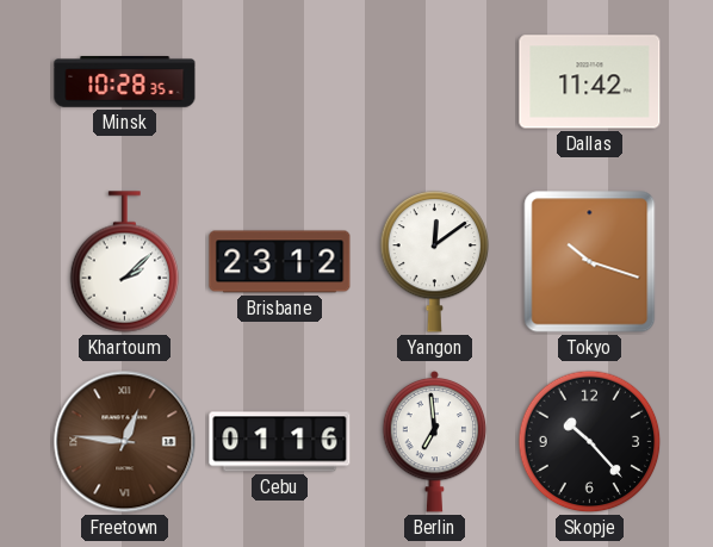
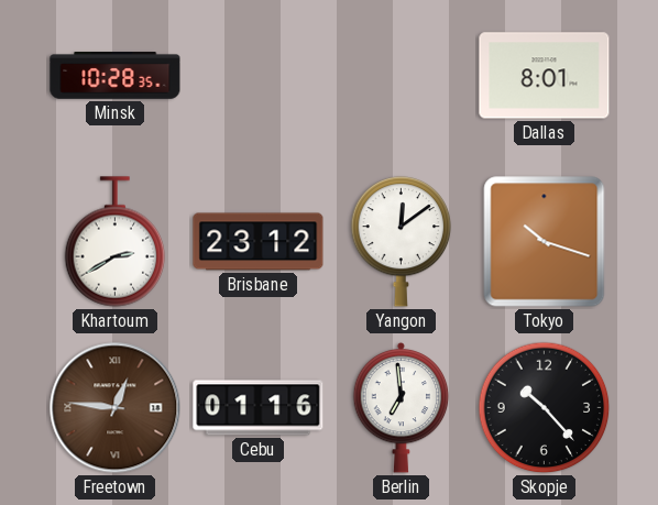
Dallas: 11:42 -> 8:01 (545, 76)
Khartoum: 2:08 -> 2:40 (116, 242)
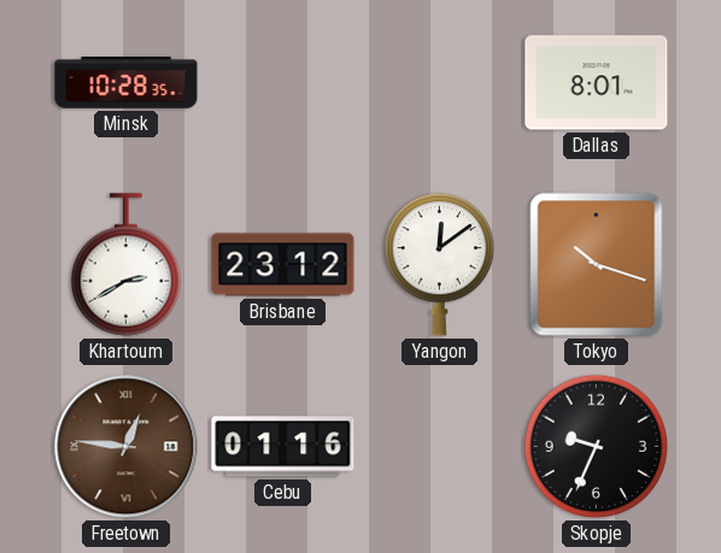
Berlin: 6:59 -> none (402, 407)
Skopje: 10:23 -> 9:34 (597, 447)
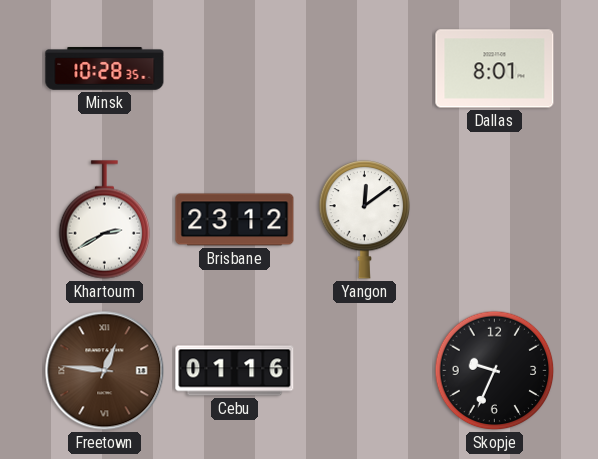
Tokyo: 10:18 -> none (597, 265)
